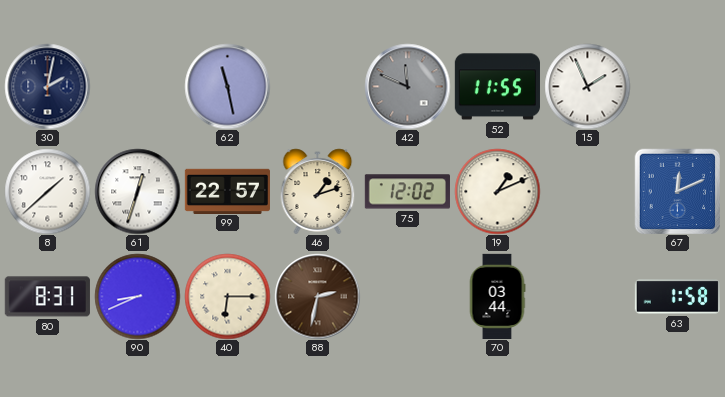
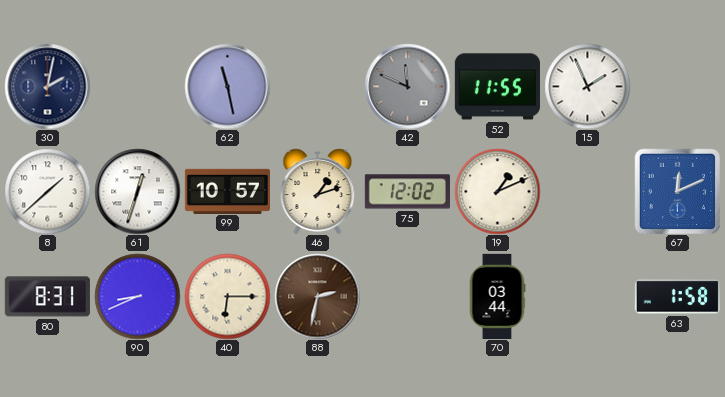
99: 22:57 -> 10:57 (227, 191)
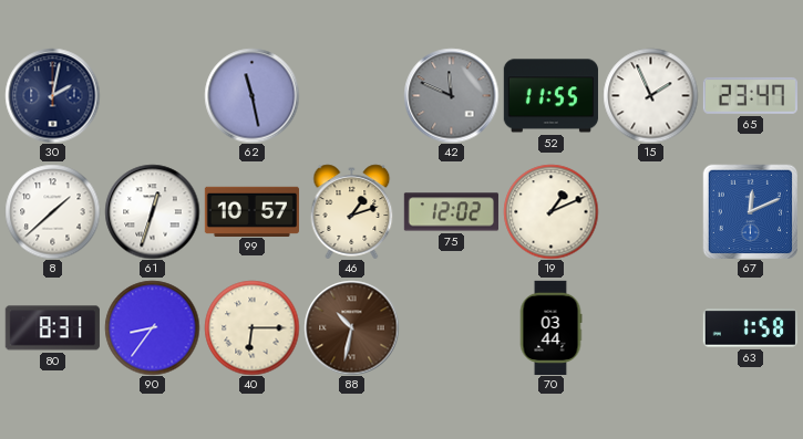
65: none -> 23:47 (750, 95)
90: 8:41 -> 8:36 (152, 327)
88: 2:32 -> 10:32 (351, 327)
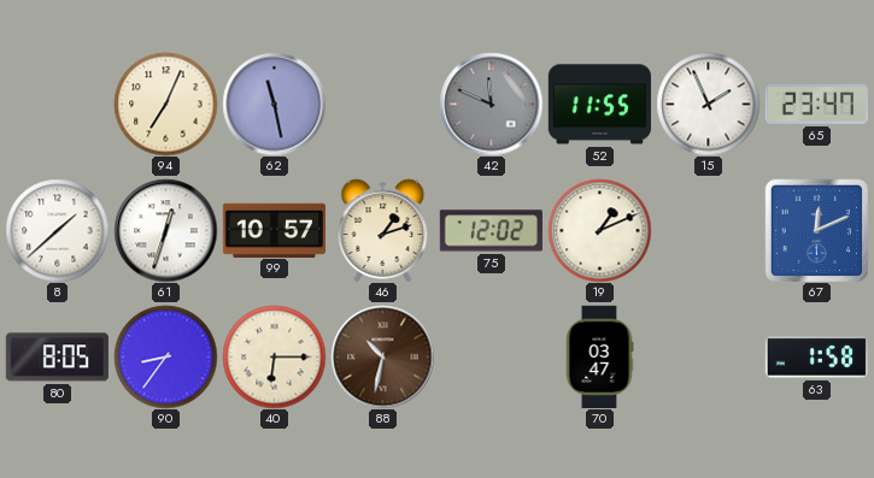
30: 2:02 -> none (52, 95)
94: none -> 7:04 (165, 104)
80: 8:31 -> 8:05 (57, 358)
70: 03:44 -> 03:47 (599, 356)
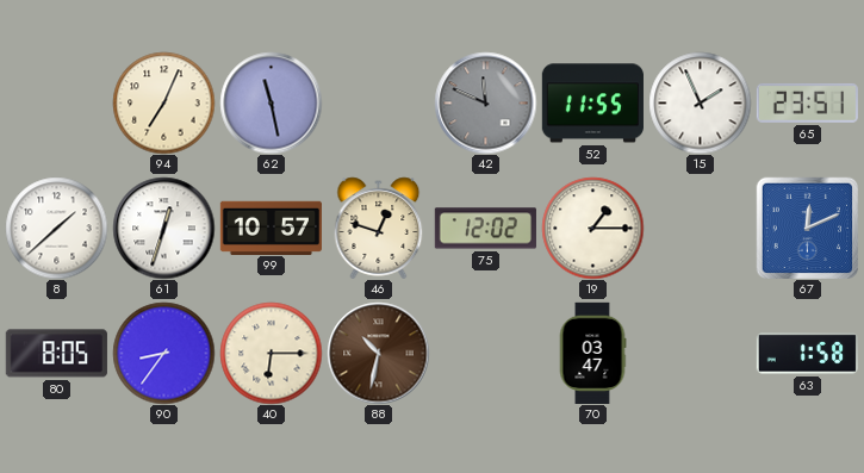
65: 23:47 -> 23:51 (807, 102)
46: 1:12 -> 12:48 (379, 228)
19: 1:11 -> 1:15 (592, 228)
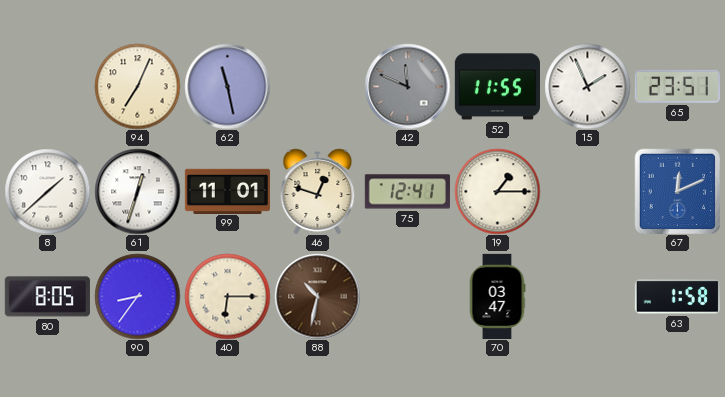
99: 10:57 -> 11:01 (227, 191)
75: 12:02 -> 12:41 (407, 192)
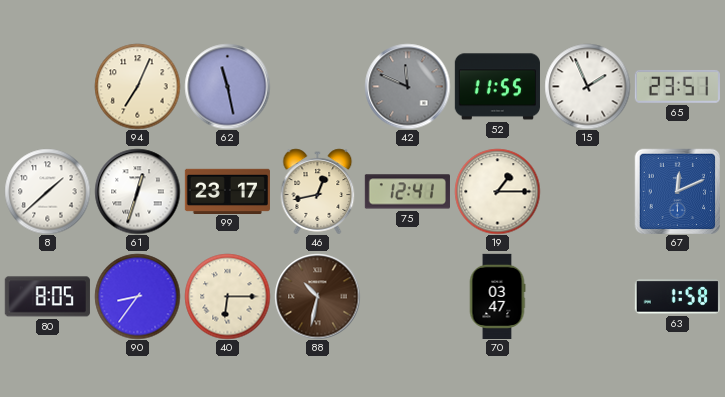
99: 11:01 -> 23:17 (227, 191)
46: 12:48 -> 12:43 (318, 191)
